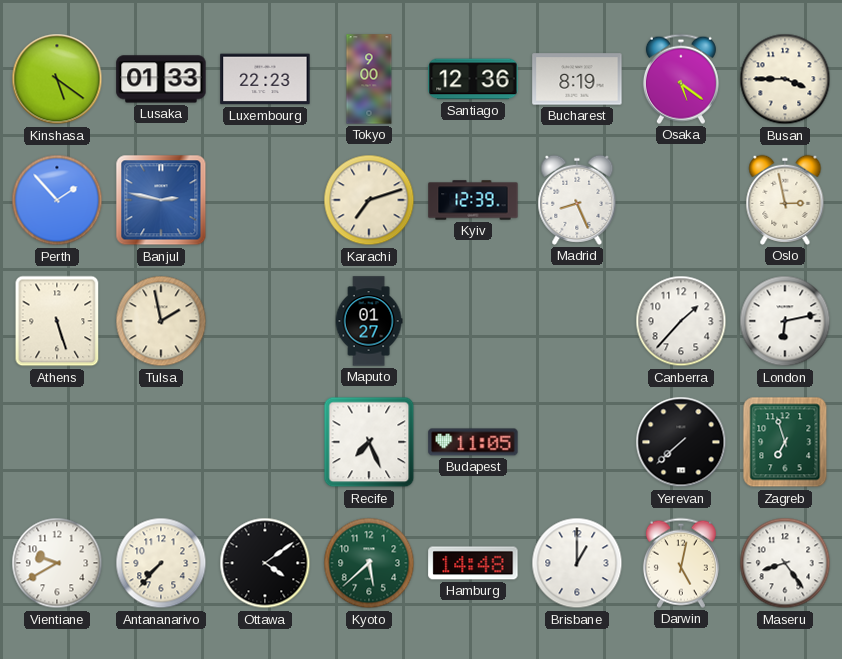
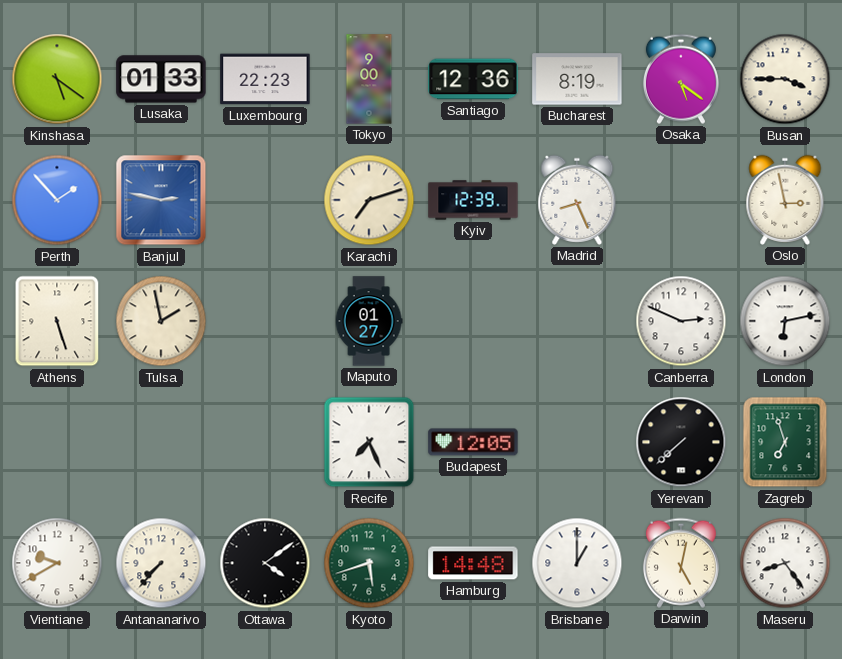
Canberra: 1:37 -> 2:49 (681, 321)
Budapest: 11:05 -> 12:05 (473, 442)
Kyoto: 5:38 -> 5:42 (369, 563)
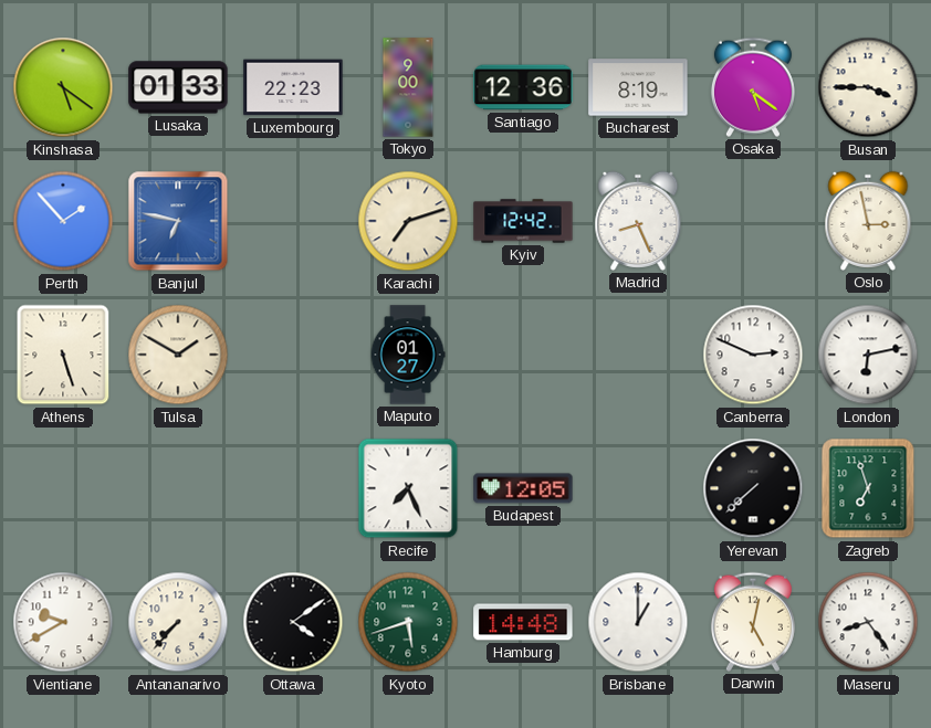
Banjul: 2:47 -> 6:47 (178, 221)
Kyiv: 12:39 -> 12:42 (523, 221)
Tulsa: 1:58 -> 1:50 (178, 355)
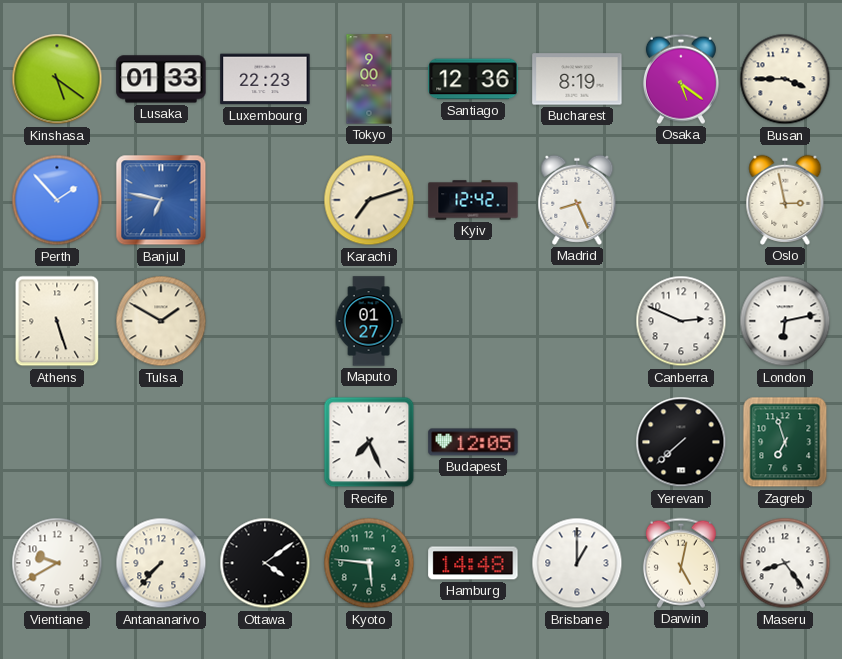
Kyoto: 5:42 -> 5:46 (369, 563)
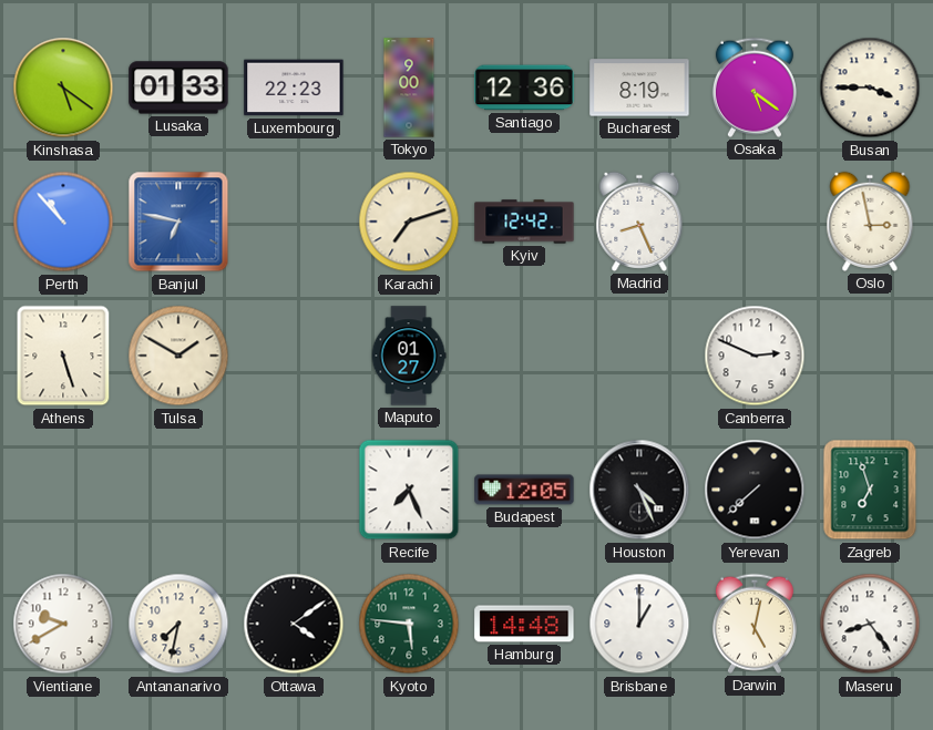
Perth: 1:53 -> 10:53 (63, 222)
London: 6:13 -> none (785, 321)
Houston: none -> 4:26 (639, 490)
Antananarivo: 7:37 -> 7:32 (178, 624)
